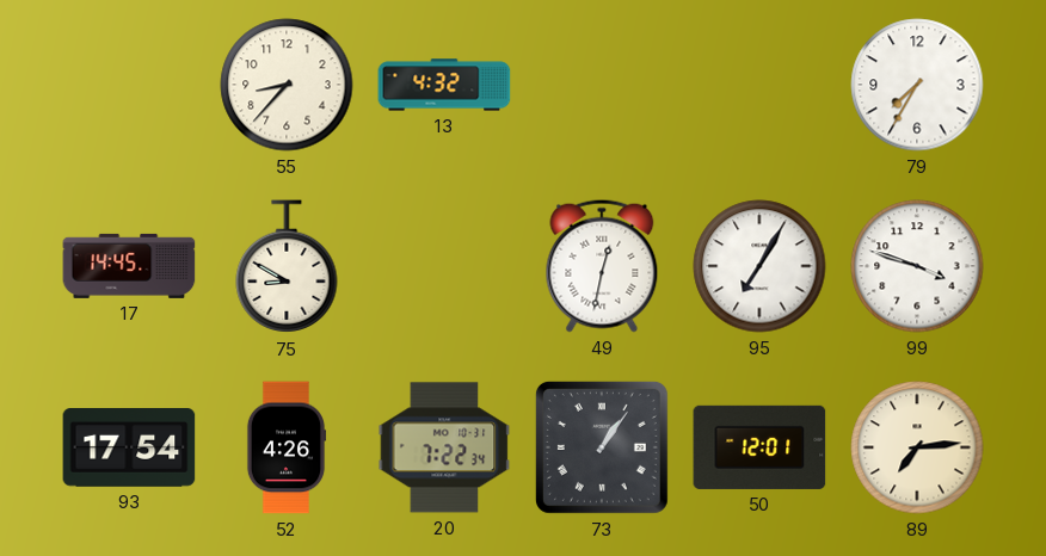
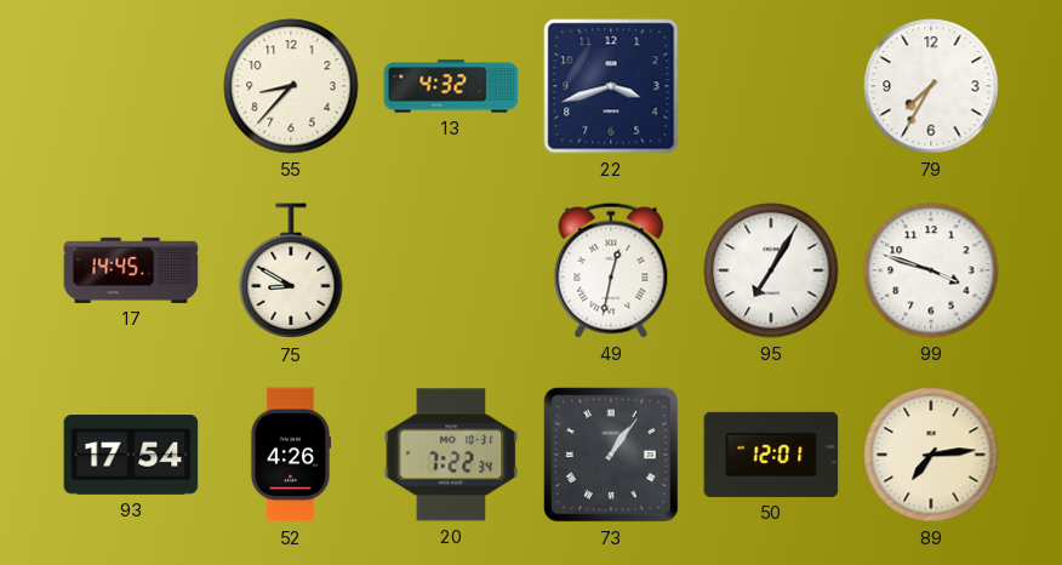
22: none -> 3:42 (611, 86)
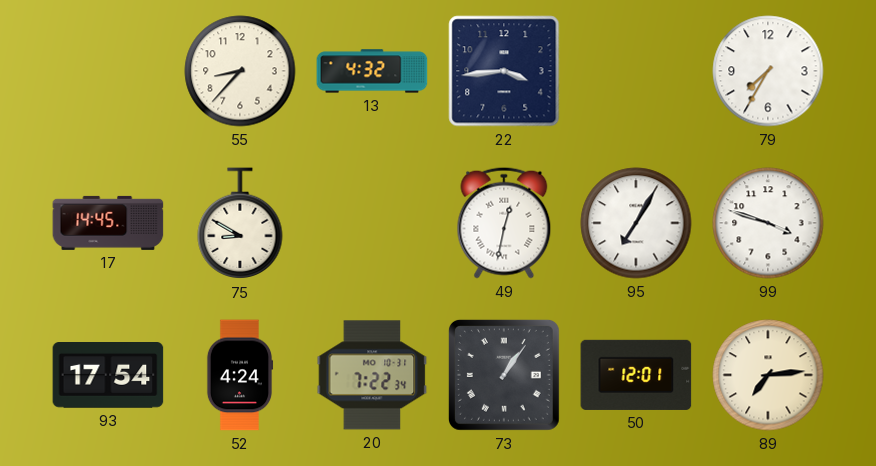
22: 3:42 -> 3:44 (504, 71)
52: 4:26 -> 4:24 (240, 375)
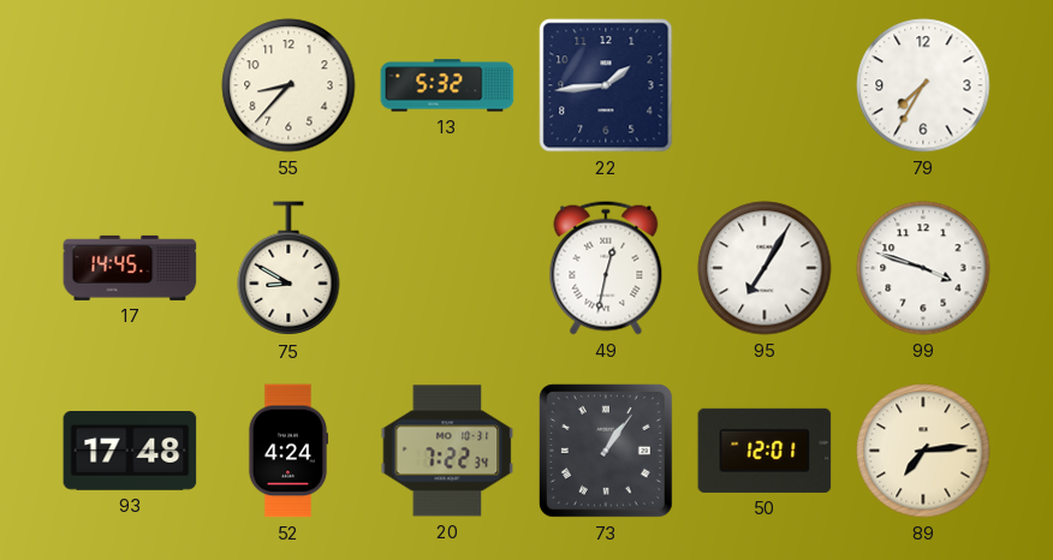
13: 4:32 -> 5:32 (447, 85)
22: 3:44 -> 1:44 (606, 85)
93: 17:54 -> 17:48 (130, 451)
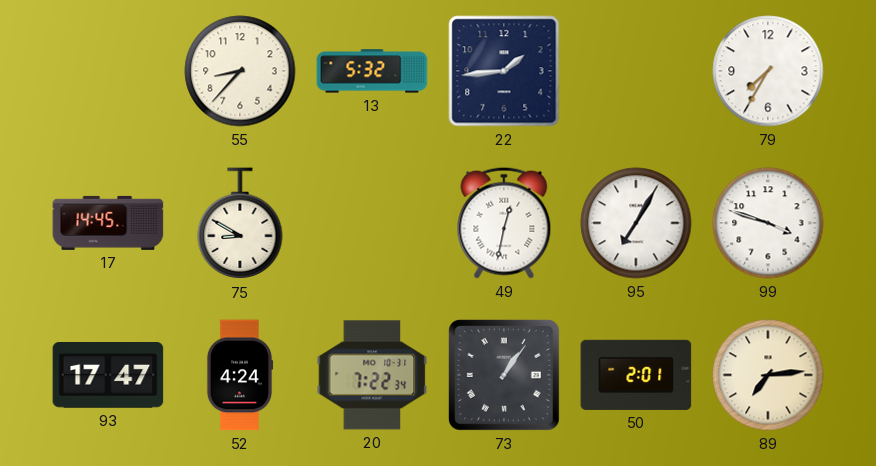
93: 17:48 -> 17:47 (108, 375)
50: 12:01 -> 2:01 (636, 375)
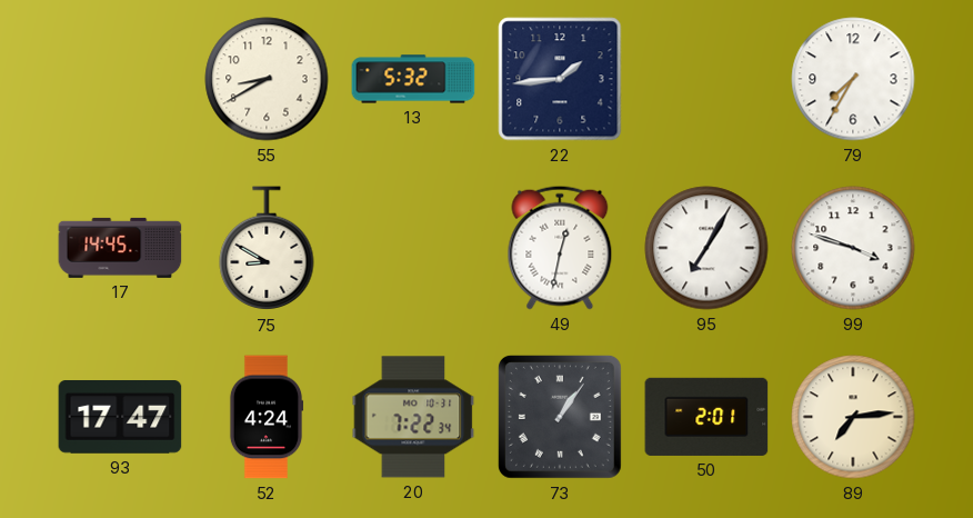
55: 8:37 -> 8:40 (267, 79)
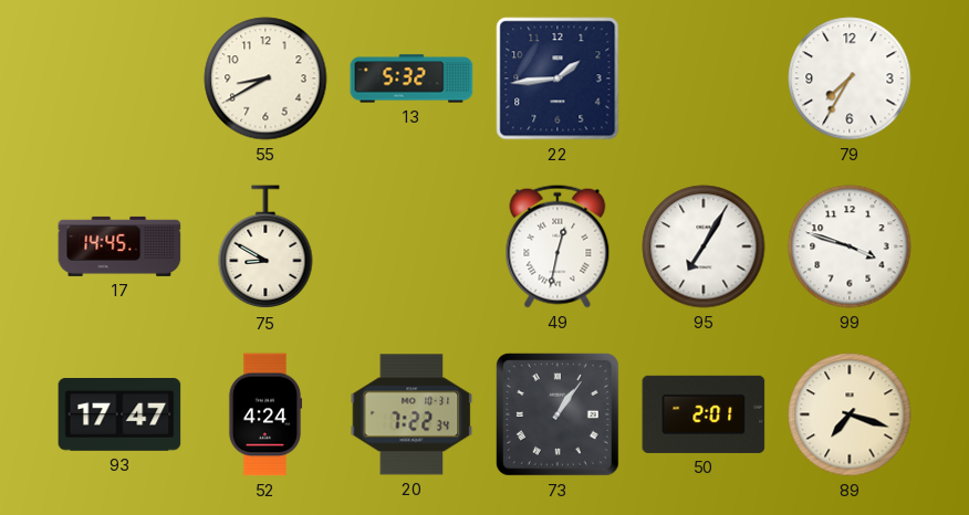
89: 7:14 -> 7:18 (850, 414)
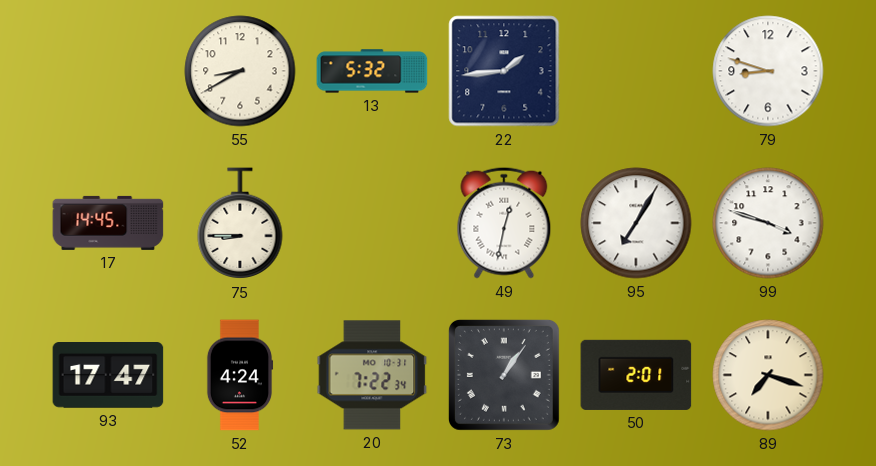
79: 7:35 -> 8:48 (768, 71)
75: 8:50 -> 8:45 (240, 224)
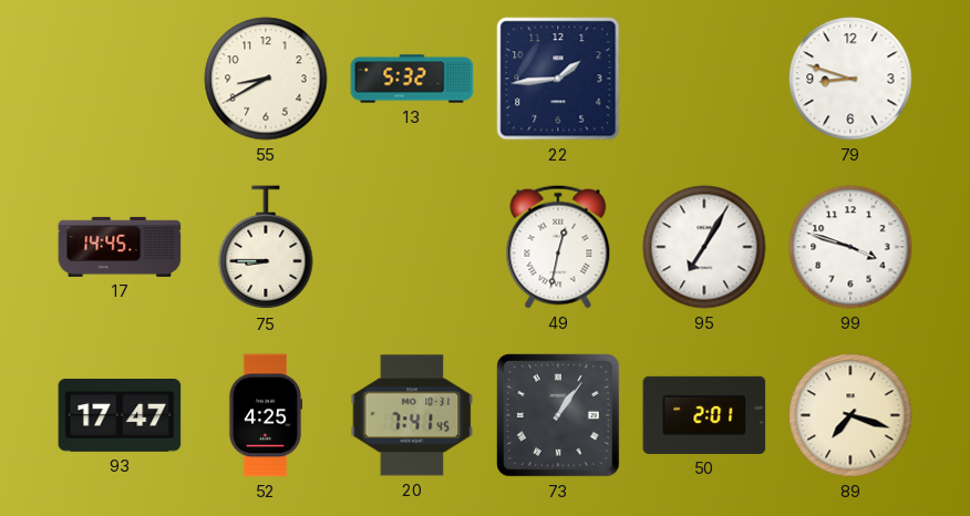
52: 4:24 -> 4:25 (266, 415)
20: 7:22 -> 7:41 (412, 415)
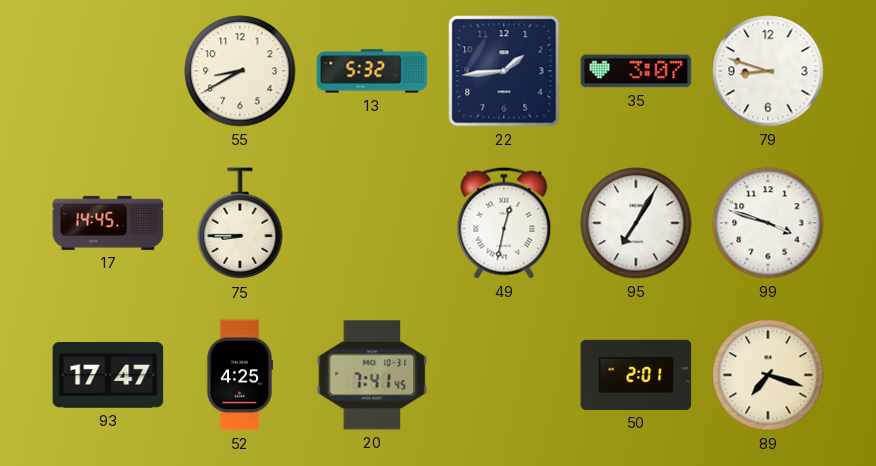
35: none -> 3:07 (636, 71)
73: 1:06 -> none (558, 415)
